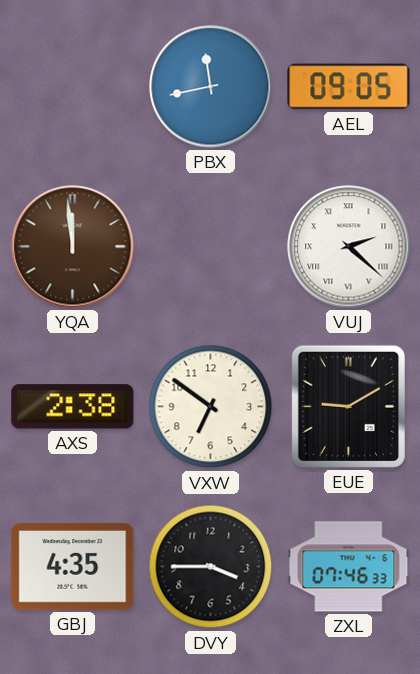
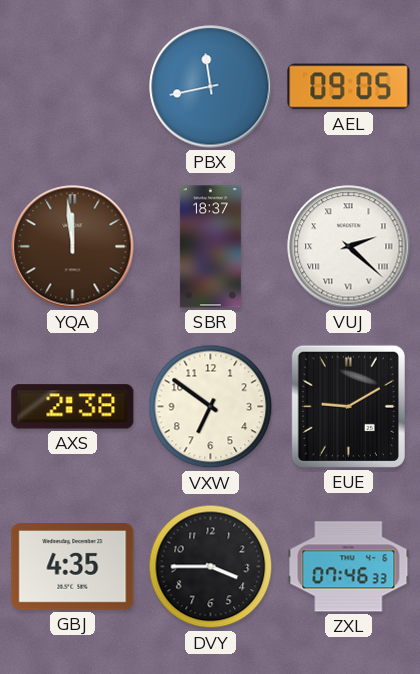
SBR: none -> 18:37 (210, 247)
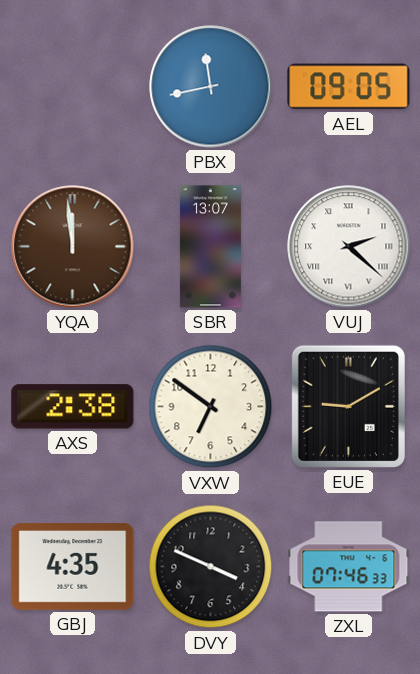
SBR: 18:37 -> 13:07 (210, 247)
DVY: 3:45 -> 3:49 (211, 567)
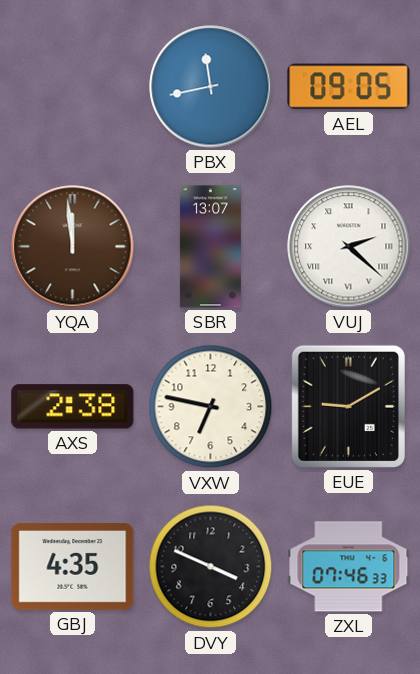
VXW: 6:51 -> 6:47 (211, 407)
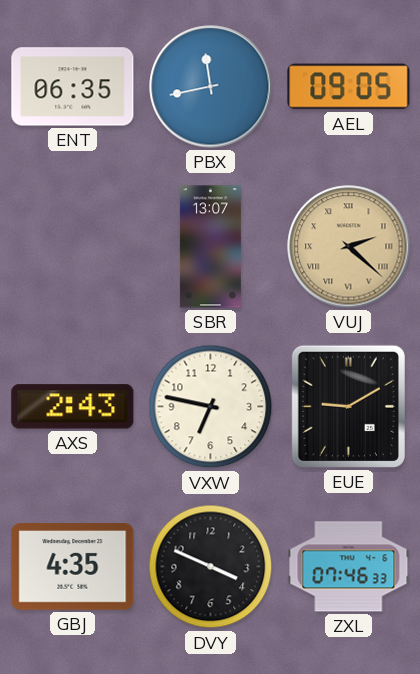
ENT: none -> 06:35 (73, 87)
YQA: 11:59 -> none (73, 247)
VUJ dial: white -> champagne (349, 247)
AXS: 2:38 -> 2:43 (73, 407)
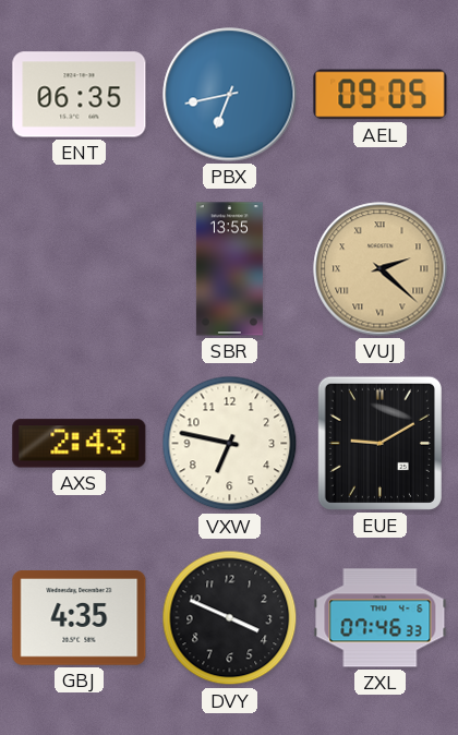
PBX: 11:43 -> 6:43 (230, 95)
SBR: 13:07 -> 13:55 (229, 269)
